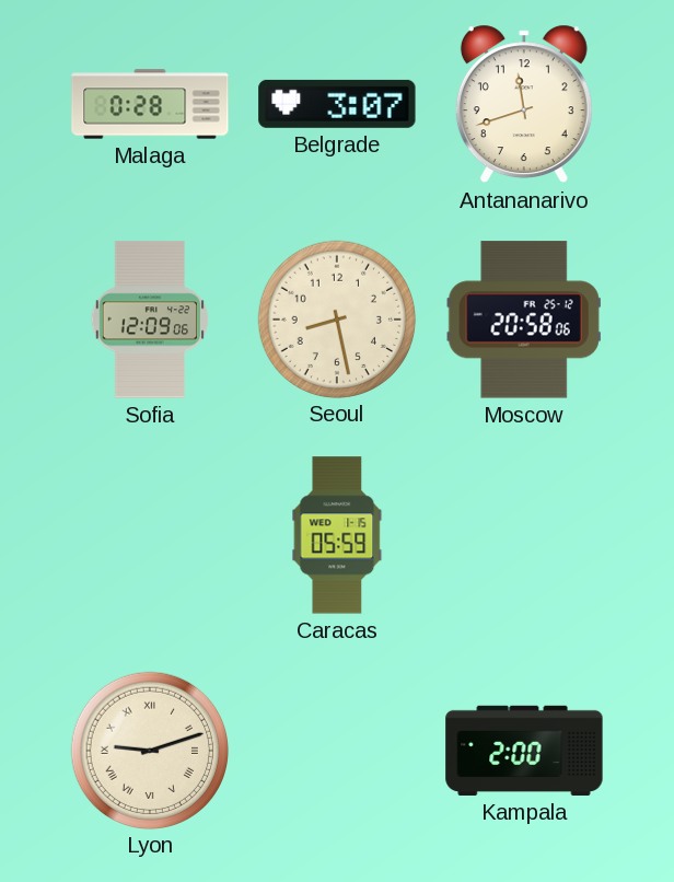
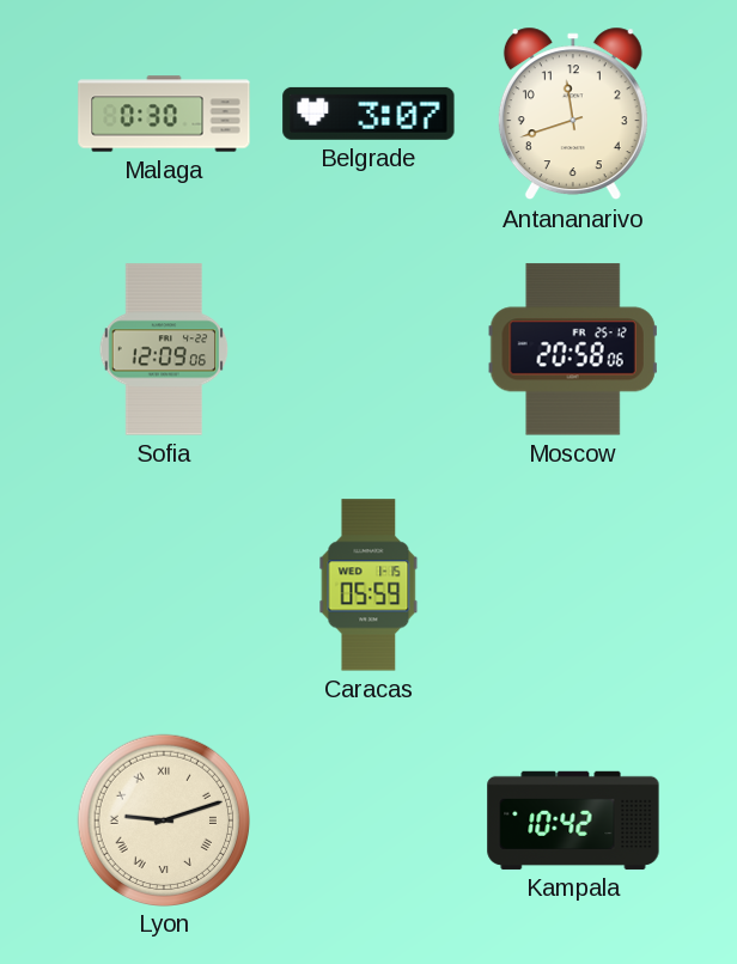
Malaga: 0:28 -> 0:30 (164, 114)
Seoul: 8:28 -> none (336, 318)
Kampala: 2:00 -> 10:42 (573, 820)
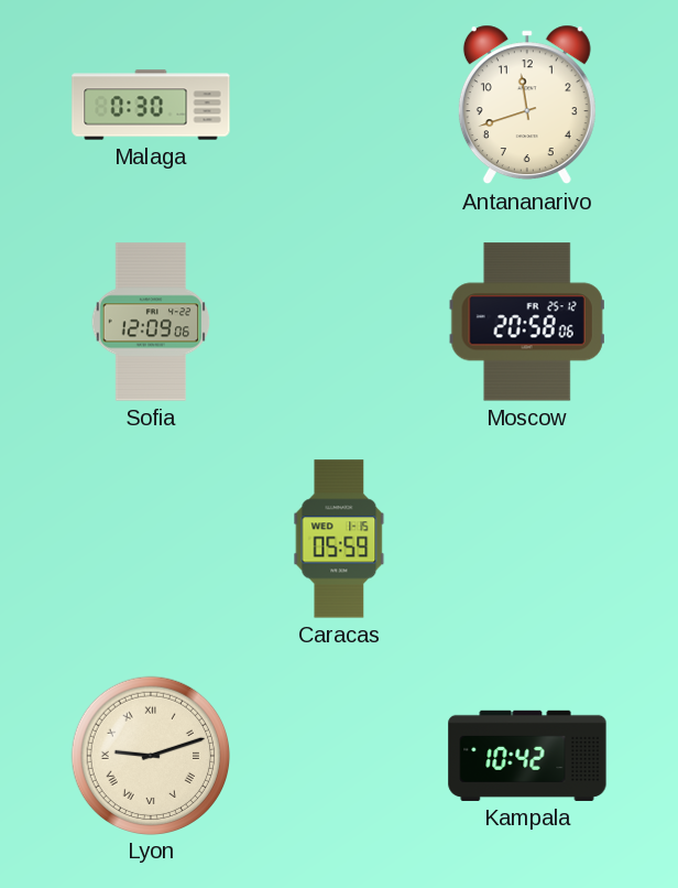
Belgrade: 3:07 -> none (368, 114)
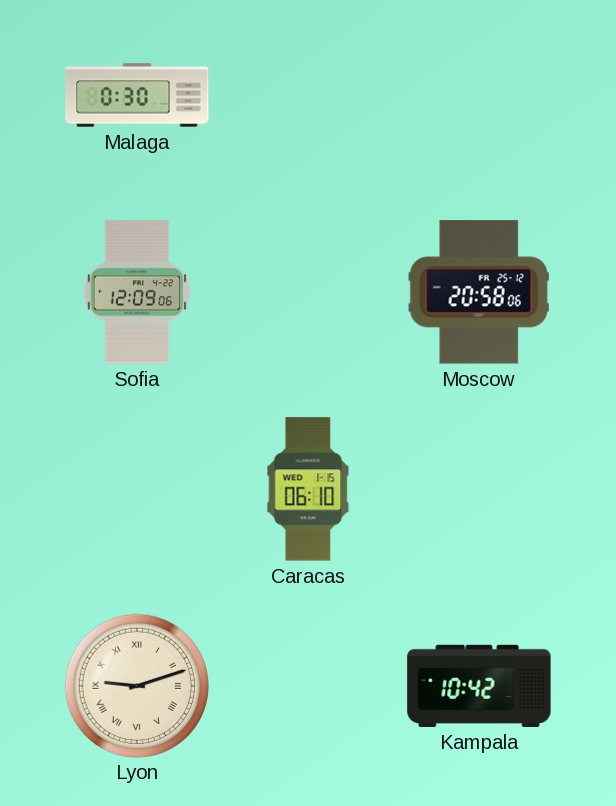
Antananarivo: 11:42 -> none (527, 105)
Caracas: 05:59 -> 06:10 (308, 489)
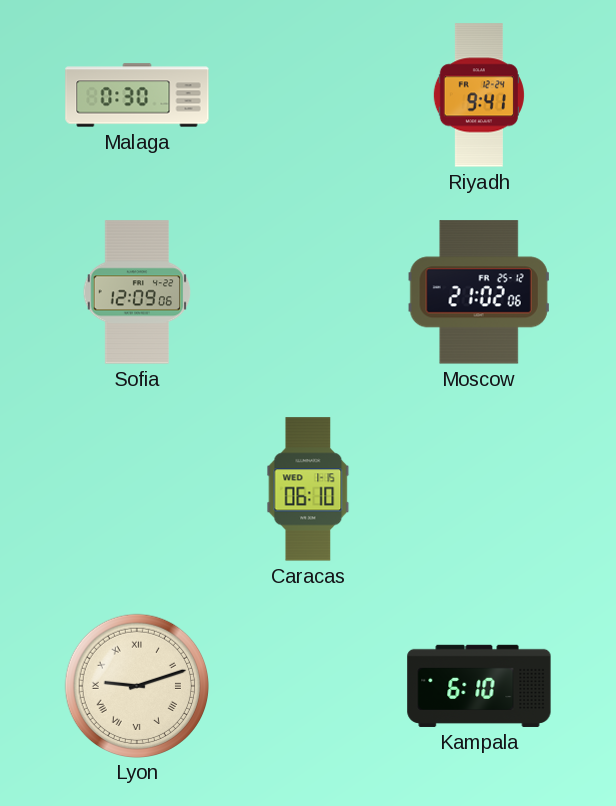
Riyadh: none -> 9:41 (479, 95)
Moscow: 20:58 -> 21:02 (479, 292)
Kampala: 10:42 -> 6:10 (479, 686)
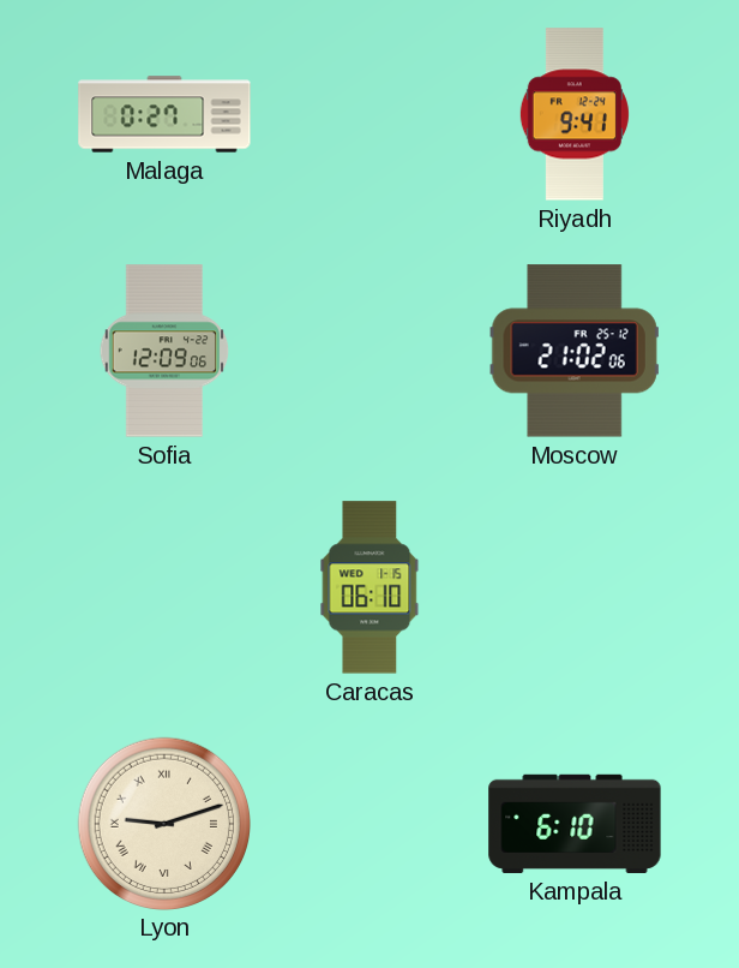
Malaga: 0:30 -> 0:27 (164, 114)
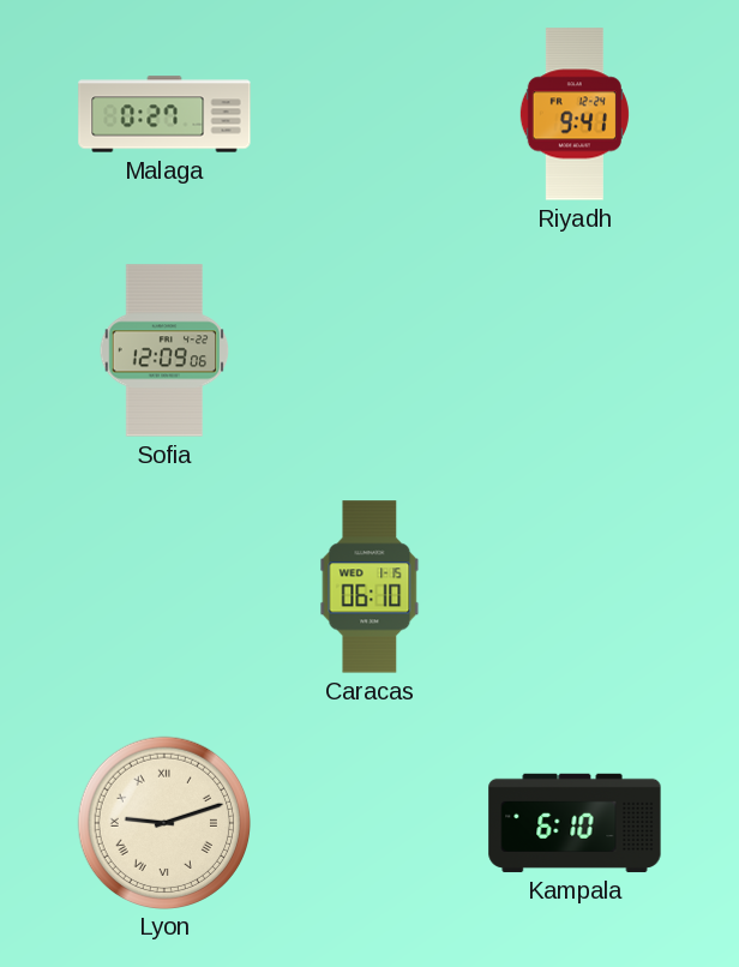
Moscow: 21:02 -> none (575, 351)
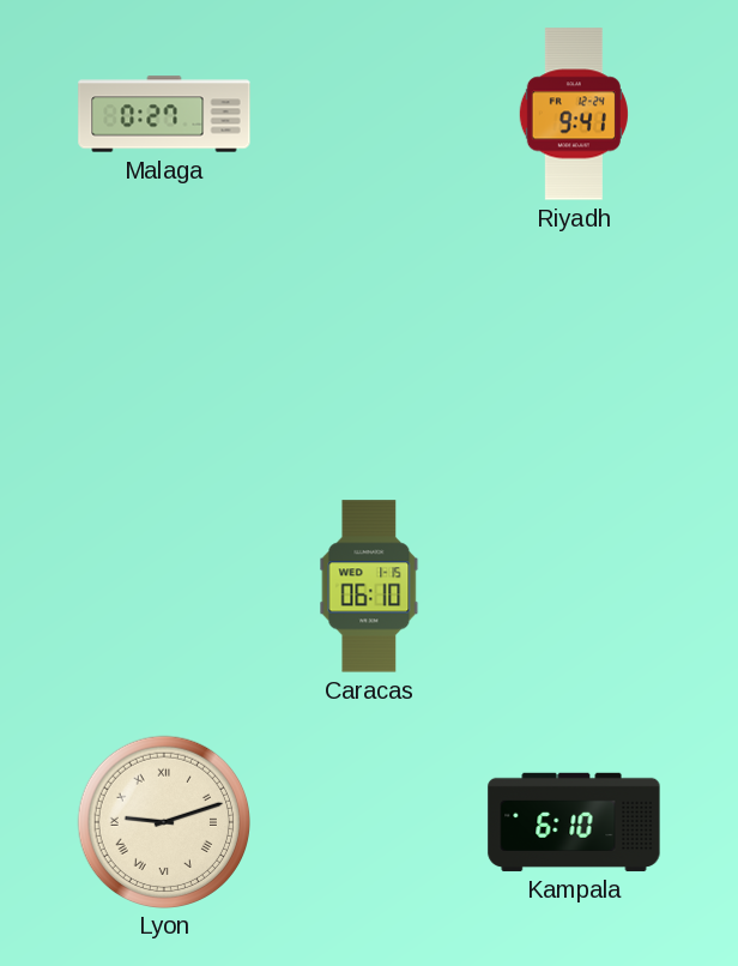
Sofia: 12:09 -> none (164, 350)
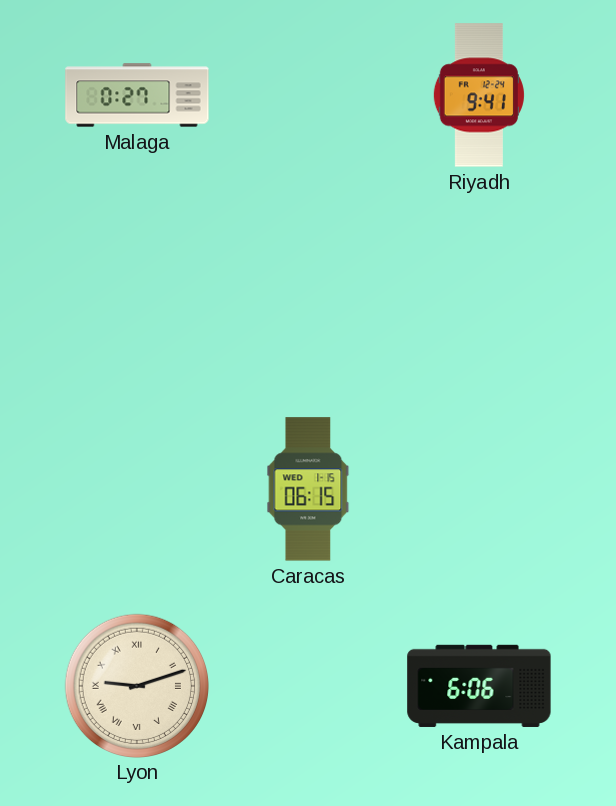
Caracas: 06:10 -> 06:15 (308, 489)
Kampala: 6:10 -> 6:06 (479, 686)
